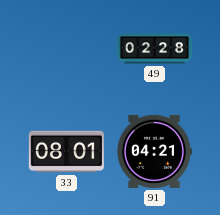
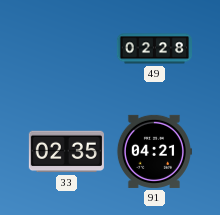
33: 08:01 -> 02:35 (66, 152)
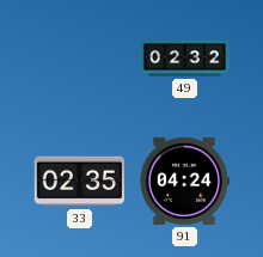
49: 02:28 -> 02:32 (184, 59)
91: 04:21 -> 04:24 (184, 180)
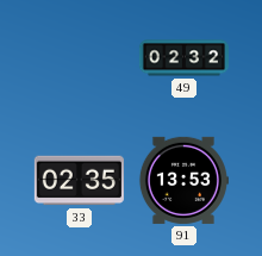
91: 04:24 -> 13:53 (183, 180)
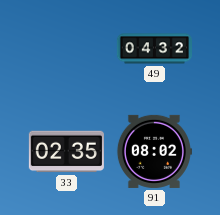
49: 02:32 -> 04:32 (154, 49)
91: 13:53 -> 08:02 (154, 151)
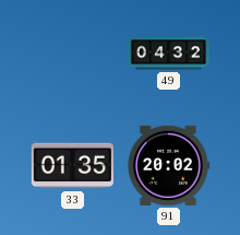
33: 02:35 -> 01:35 (72, 166)
91: 08:02 -> 20:02 (168, 165)
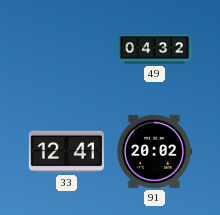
33: 01:35 -> 12:41 (66, 152)
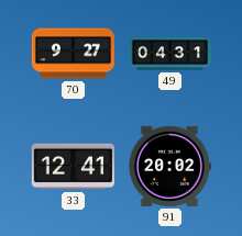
70: none -> 9:27 (73, 54)
49: 04:32 -> 04:31 (169, 54)
